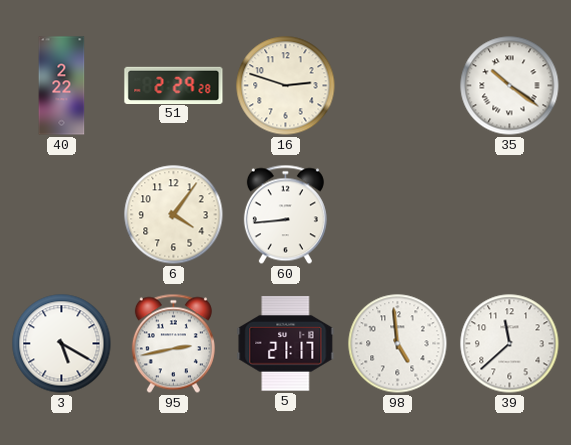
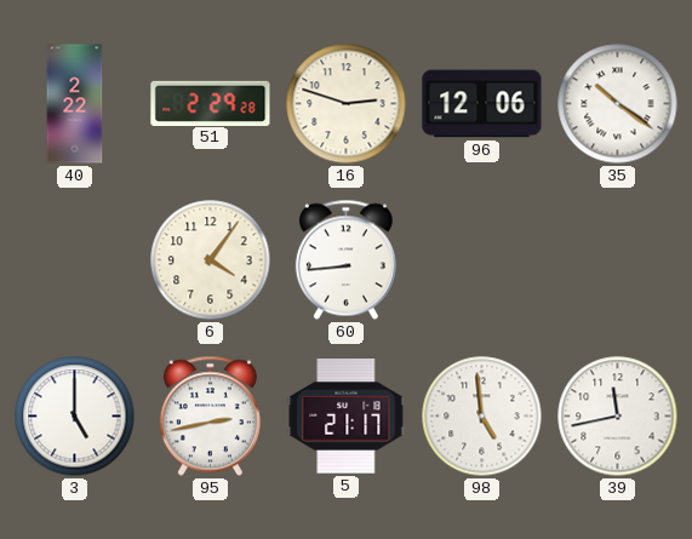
96: none -> 12:06 (482, 104)
3: 5:20 -> 5:00 (75, 417)
39: 11:38 -> 11:43 (618, 417)
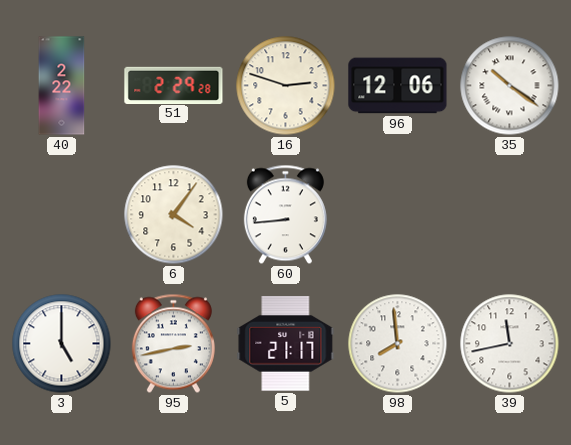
98: 4:59 -> 7:59 (398, 344)
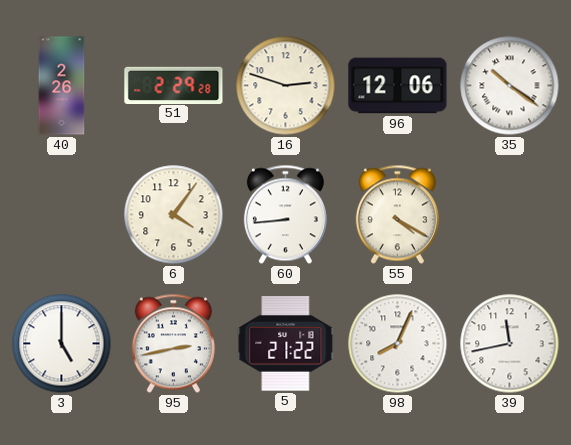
40: 2:22 -> 2:26 (62, 86)
55: none -> 4:20 (397, 215)
5: 21:17 -> 21:22 (286, 344)
98: 7:59 -> 8:04 (398, 344)
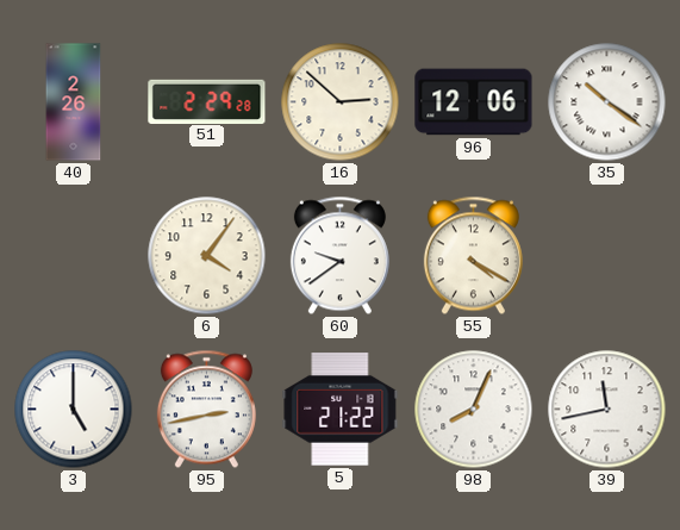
16: 2:48 -> 2:52 (341, 102)
60: 8:44 -> 9:39 (339, 256)
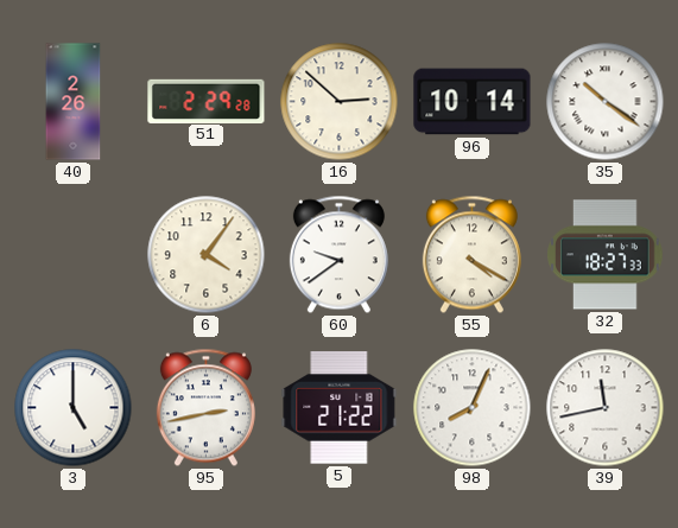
96: 12:06 -> 10:14 (473, 102)
32: none -> 18:27 (606, 255)
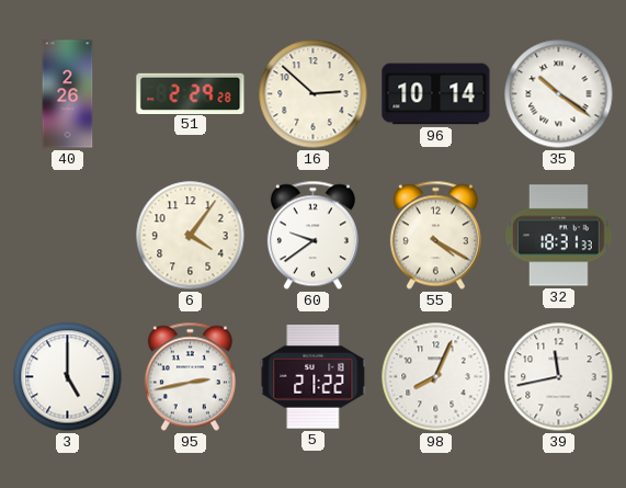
32: 18:27 -> 18:31 (559, 236)
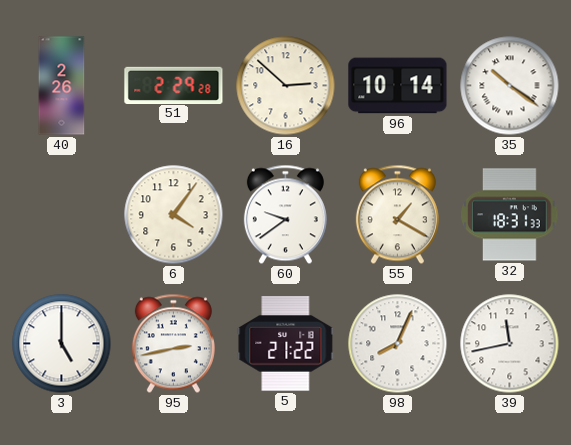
55: 4:20 -> 1:20 (397, 215)
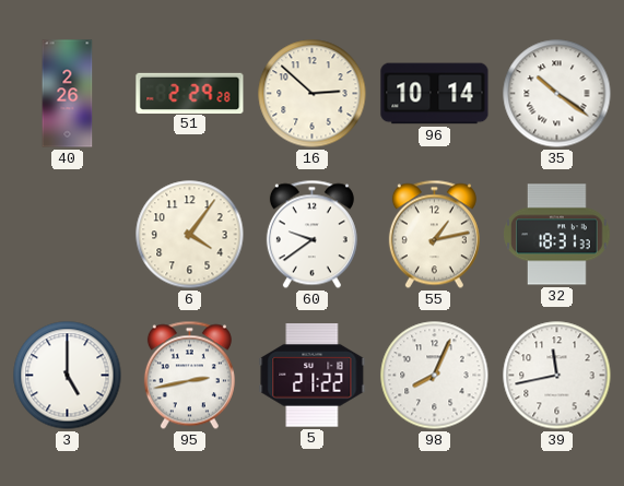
55: 1:20 -> 1:13 (434, 235)
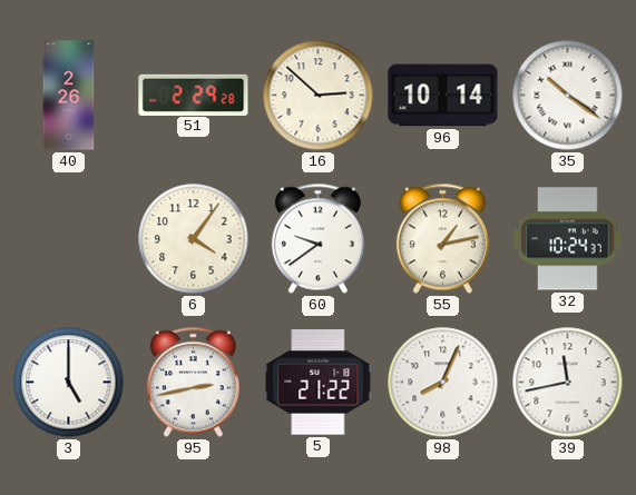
32: 18:31 -> 10:24 (568, 239)
